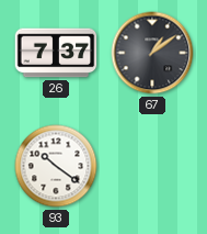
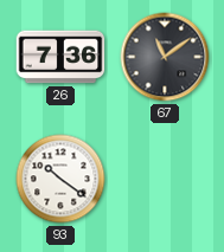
26: 7:37 -> 7:36 (60, 57)
67: 1:09 -> 11:09 (165, 57)
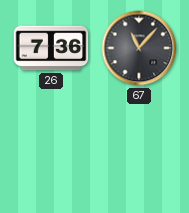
67: 11:09 -> 11:07 (139, 48)
93: 10:21 -> none (60, 179)
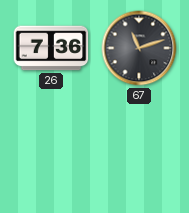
67: 11:07 -> 11:12 (139, 48)
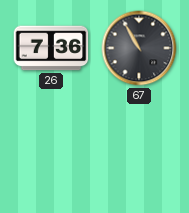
67: 11:12 -> 10:55 (139, 48)
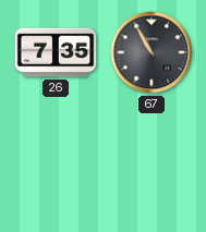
26: 7:36 -> 7:35 (56, 52)
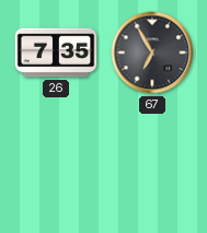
67: 10:55 -> 6:55 (152, 53)
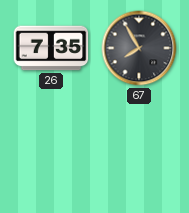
67: 6:55 -> 7:55 (139, 48)
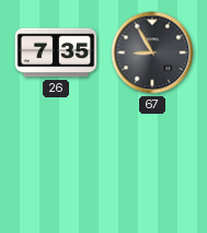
67: 7:55 -> 8:55 (152, 53)
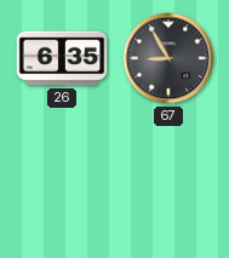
26: 7:35 -> 6:35 (62, 58)
